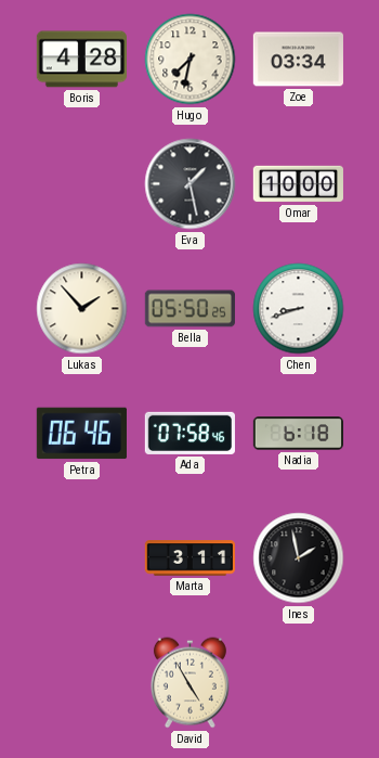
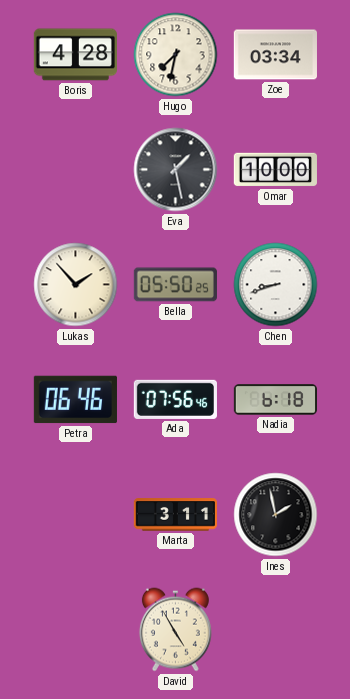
Ada: 07:58 -> 07:56 (175, 399)
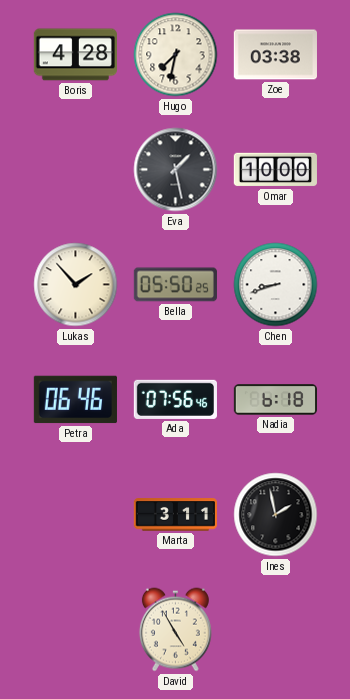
Zoe: 03:34 -> 03:38 (275, 55)
